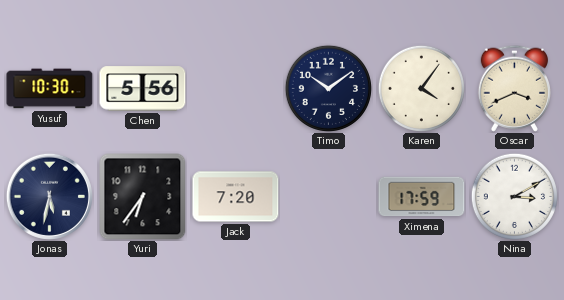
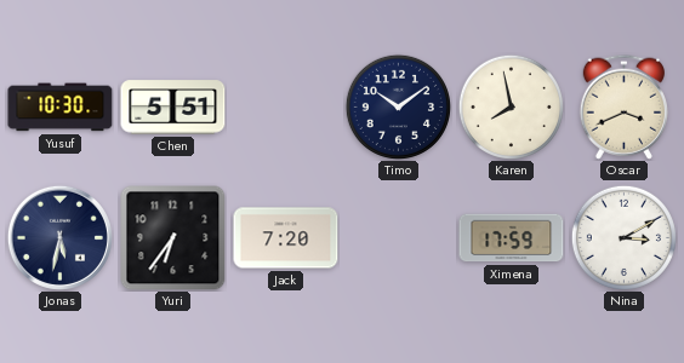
Chen: 5:56 -> 5:51 (173, 108)
Karen: 4:06 -> 7:58 (511, 106)
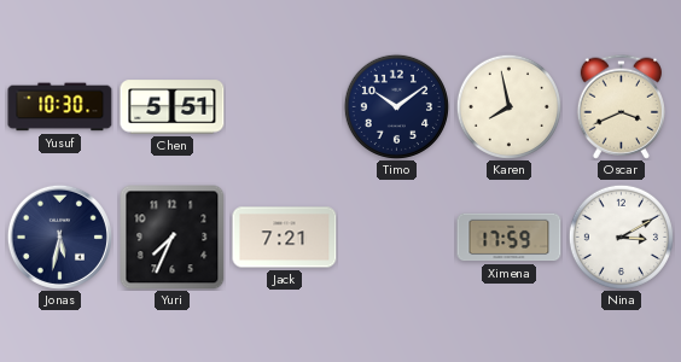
Yuri: 6:36 -> 7:34 (173, 238)
Jack: 7:20 -> 7:21 (285, 238)
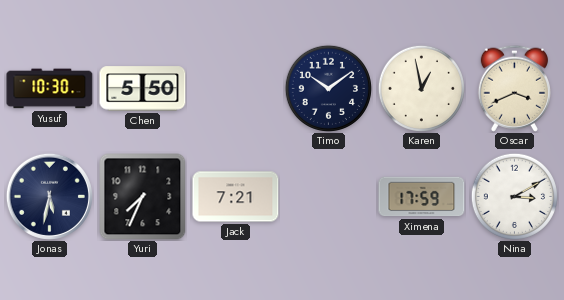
Chen: 5:51 -> 5:50 (143, 89)
Karen: 7:58 -> 12:58 (421, 88)
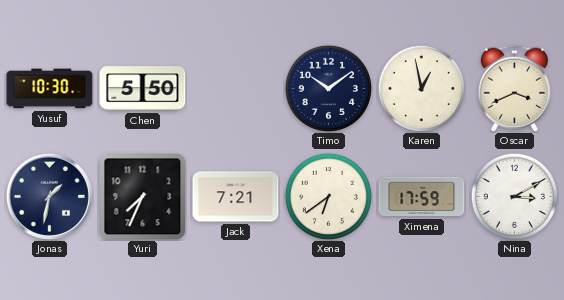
Jonas: 5:32 -> 1:32 (49, 196)
Xena: none -> 6:39 (328, 196)
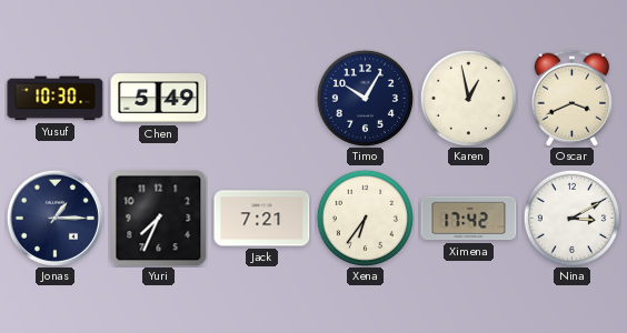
Chen: 5:50 -> 5:49 (159, 99)
Timo: 10:09 -> 10:05 (365, 98)
Jonas: 1:32 -> 1:15 (54, 218)
Xena: 6:39 -> 6:36 (365, 218)
Ximena: 17:59 -> 17:42 (469, 219)
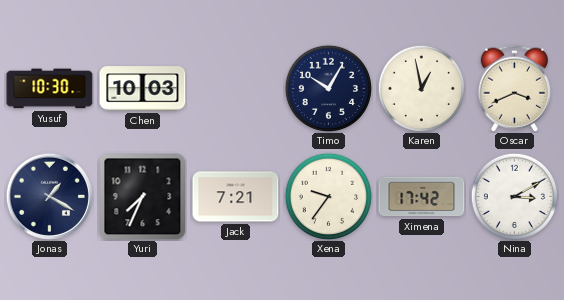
Chen: 5:49 -> 10:03 (143, 89)
Jonas: 1:15 -> 1:20 (49, 196)
Xena: 6:36 -> 9:36 (328, 196)
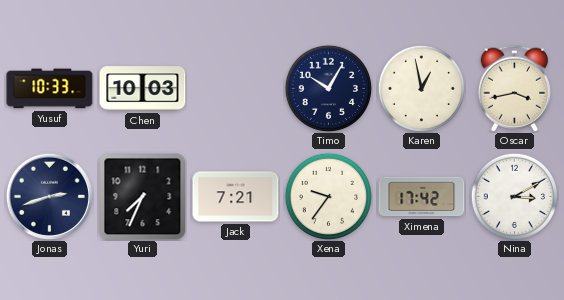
Yusuf: 10:30 -> 10:33 (50, 89)
Oscar: 3:41 -> 3:43 (514, 88)
Jonas: 1:20 -> 2:42 (49, 196)
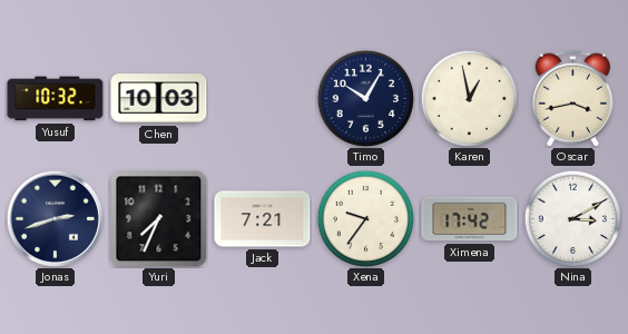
Yusuf: 10:33 -> 10:32 (56, 99)
